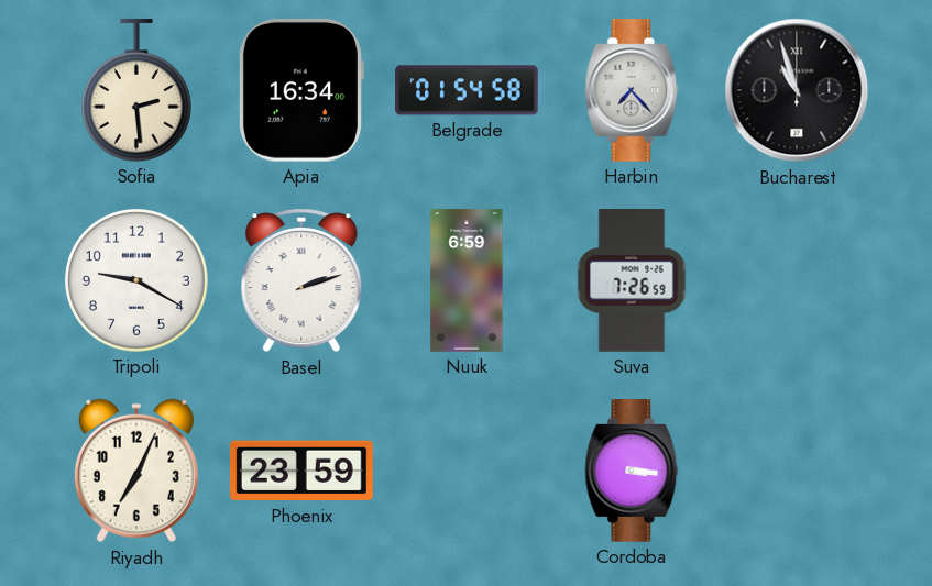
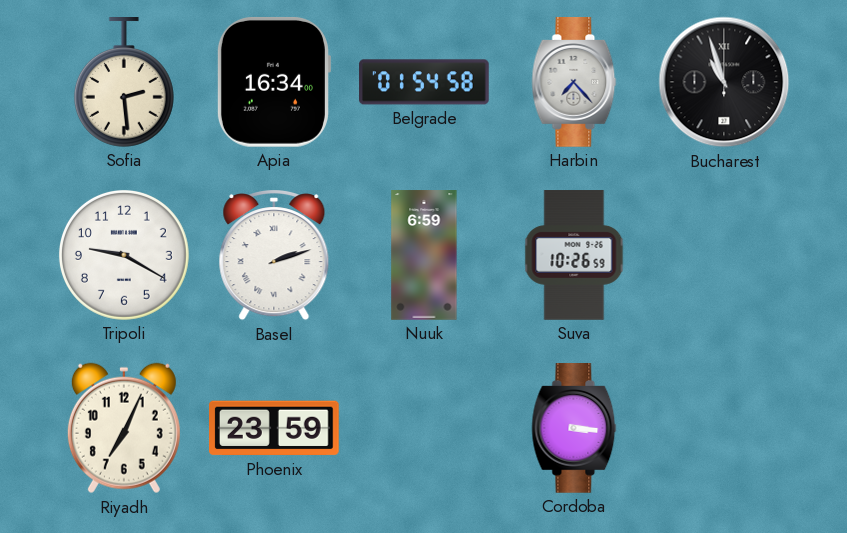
Suva: 7:26 -> 10:26 (574, 255)
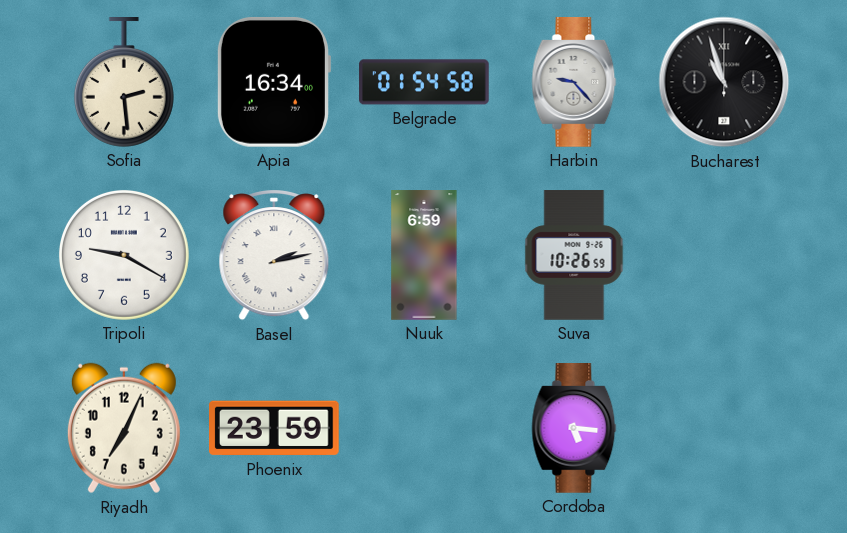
Harbin: 7:23 -> 9:23 (574, 83)
Basel: 2:12 -> 2:13 (274, 255)
Cordoba: 3:16 -> 5:16 (574, 429)
